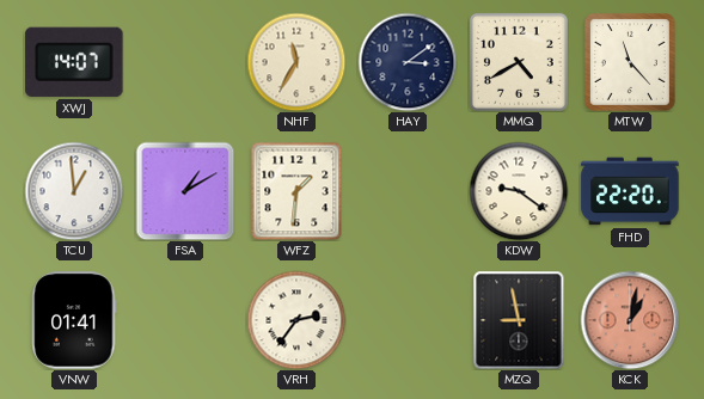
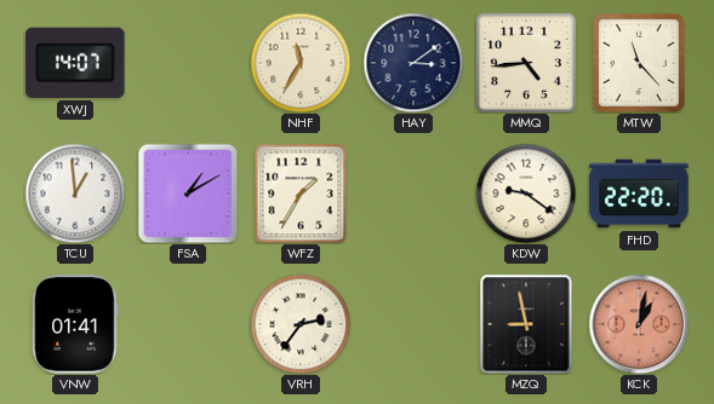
MMQ: 4:40 -> 4:44 (526, 63)
WFZ: 1:31 -> 1:35 (301, 194)
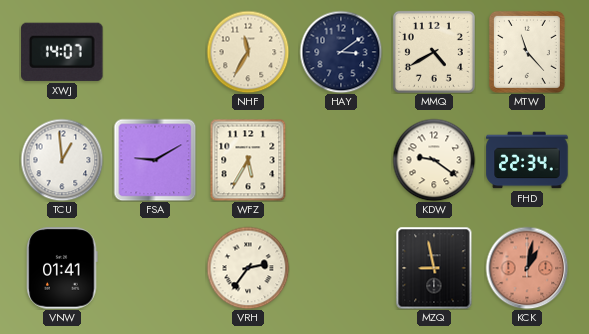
MMQ: 4:44 -> 4:40 (434, 52)
FSA: 1:10 -> 9:10 (155, 160)
WFZ: 1:35 -> 5:35 (248, 160)
FHD: 22:20 -> 22:34 (527, 160)
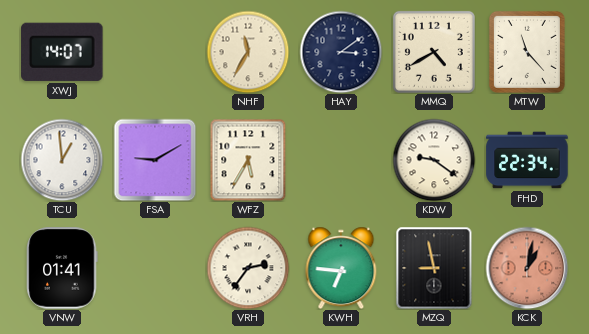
KWH: none -> 6:46 (341, 268)
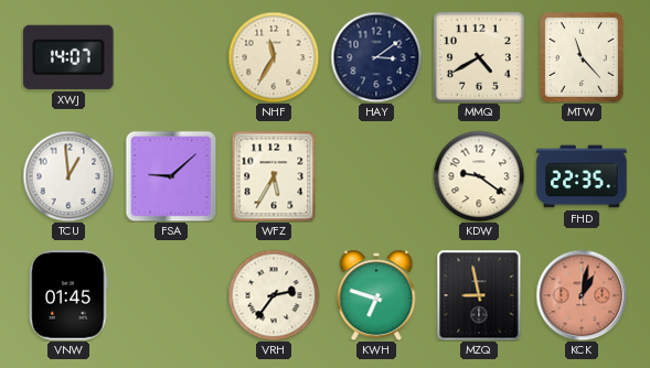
FSA: 9:10 -> 9:08 (171, 176)
FHD: 22:34 -> 22:35 (582, 176)
VNW: 01:41 -> 01:45 (68, 295)
KWH: 6:46 -> 6:48 (376, 295)
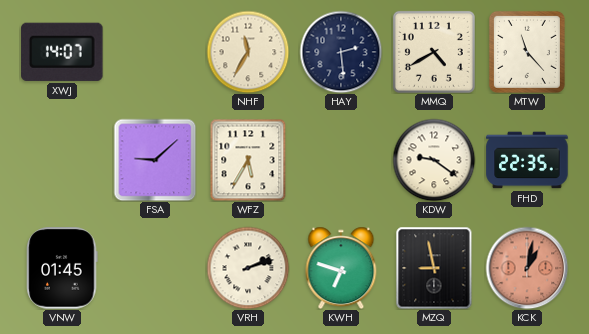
HAY: 3:09 -> 2:29 (341, 52)
TCU: 12:59 -> none (68, 176)
VRH: 2:36 -> 2:12 (248, 268)
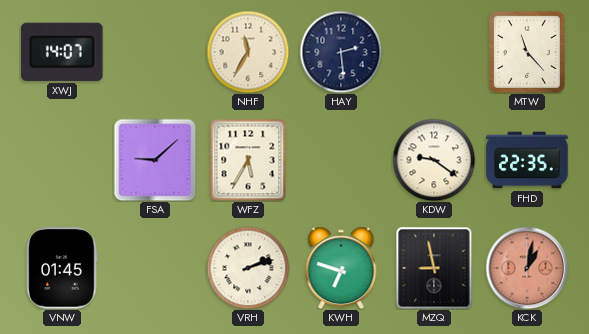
MMQ: 4:40 -> none (434, 52)
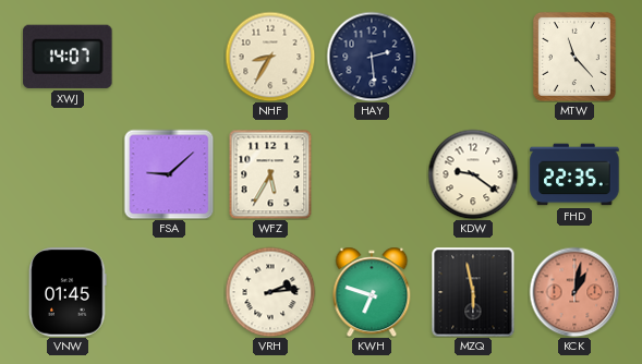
NHF: 11:35 -> 8:35 (270, 57)
VRH: 2:12 -> 2:14 (270, 292)
MZQ: 8:58 -> 5:58 (473, 292)
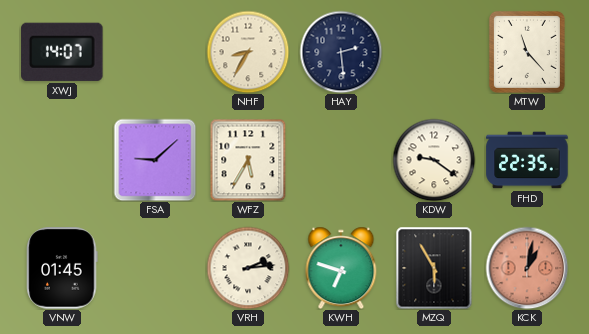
MZQ: 5:58 -> 5:55 (434, 268)
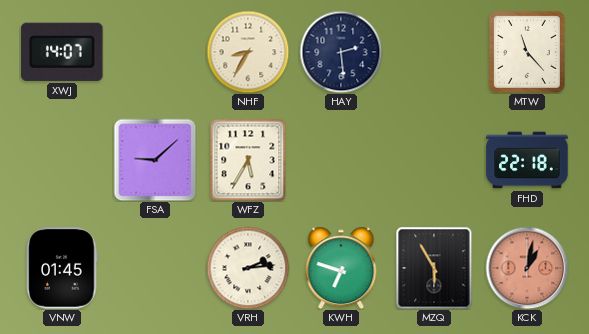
KDW: 9:21 -> none (434, 160)
FHD: 22:35 -> 22:18 (527, 160)
